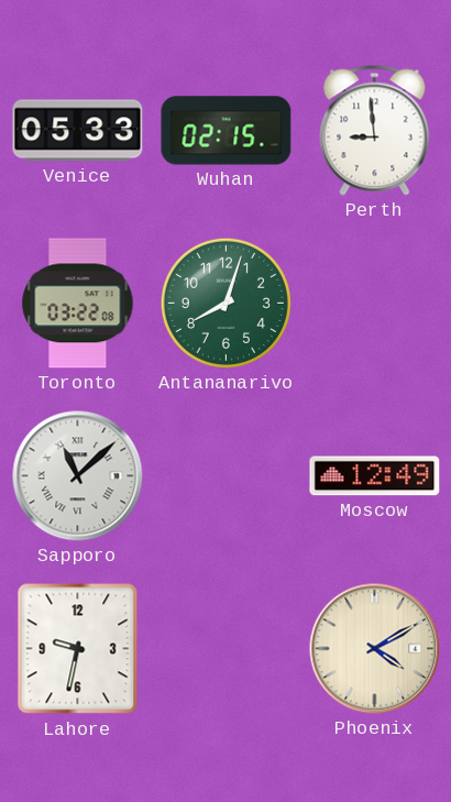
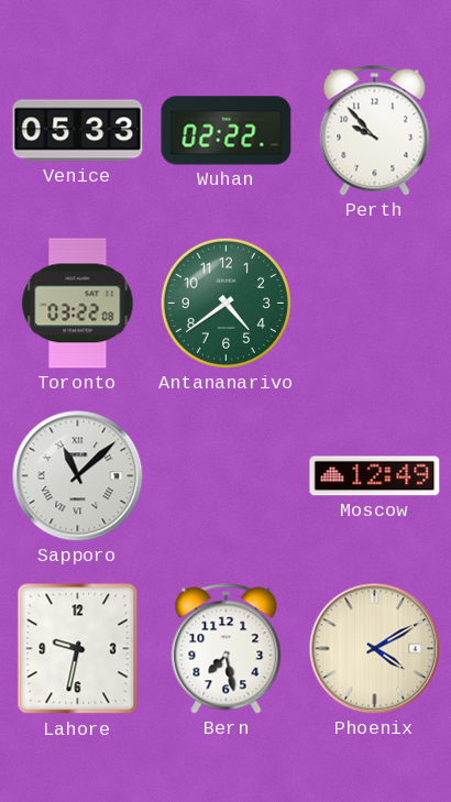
Wuhan: 02:15 -> 02:22 (227, 131)
Perth: 8:59 -> 9:53 (375, 131)
Antananarivo: 8:03 -> 4:39 (226, 303)
Bern: none -> 7:28 (227, 649)
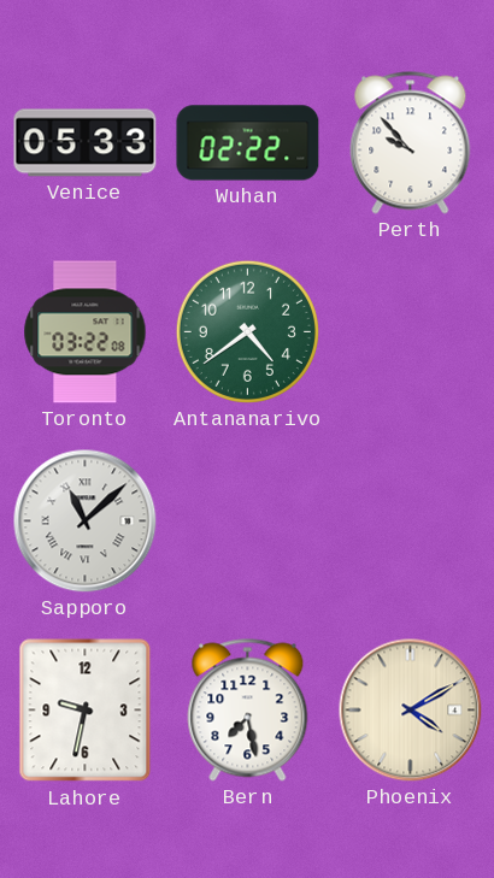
Moscow: 12:49 -> none (375, 476)
